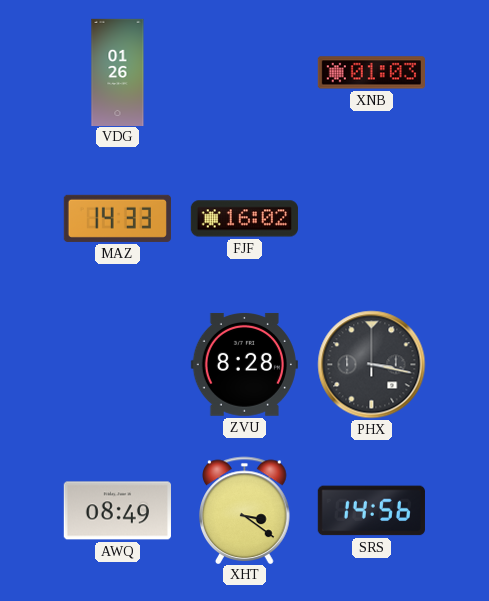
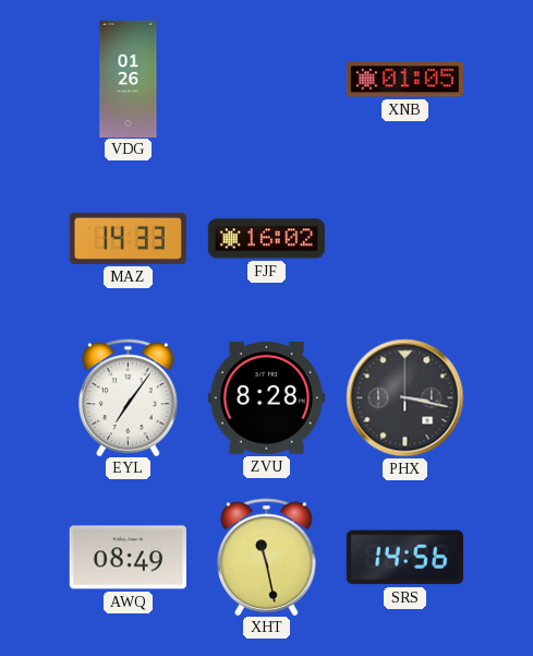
XNB: 01:03 -> 01:05 (404, 80)
EYL: none -> 7:06 (129, 397)
XHT: 3:21 -> 11:28 (267, 557)
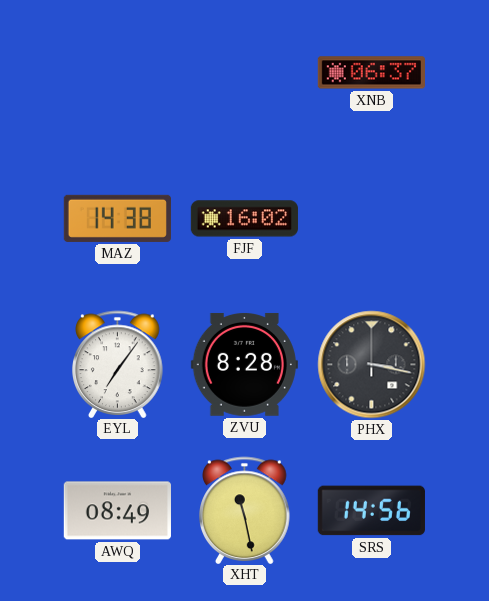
VDG: 01:26 -> none (129, 79)
XNB: 01:05 -> 06:37 (371, 73)
MAZ: 14:33 -> 14:38 (117, 218)
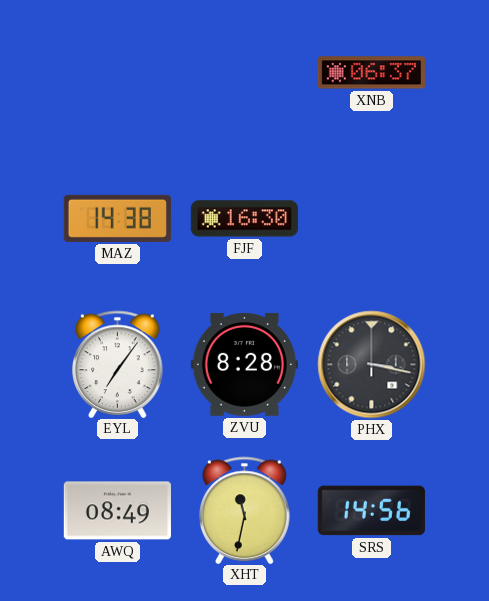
FJF: 16:02 -> 16:30 (244, 219)
XHT: 11:28 -> 11:32 (245, 510)
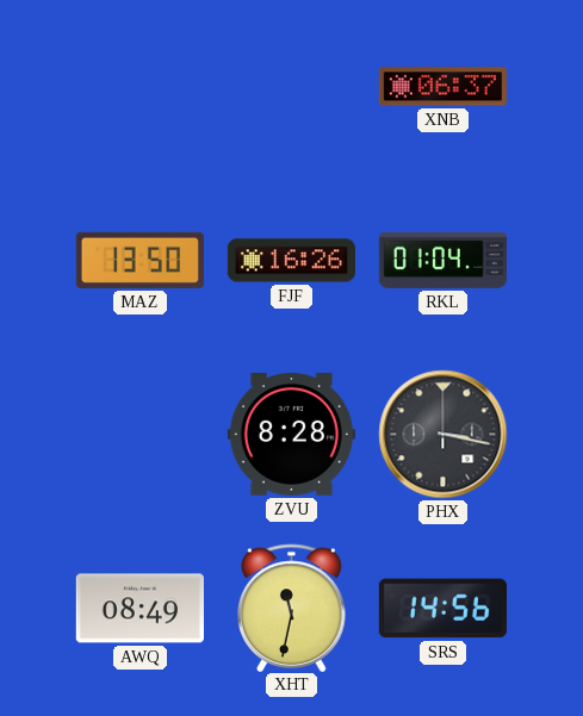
MAZ: 14:38 -> 13:50 (139, 260)
FJF: 16:30 -> 16:26 (291, 261)
RKL: none -> 01:04 (442, 260)
EYL: 7:06 -> none (118, 364)
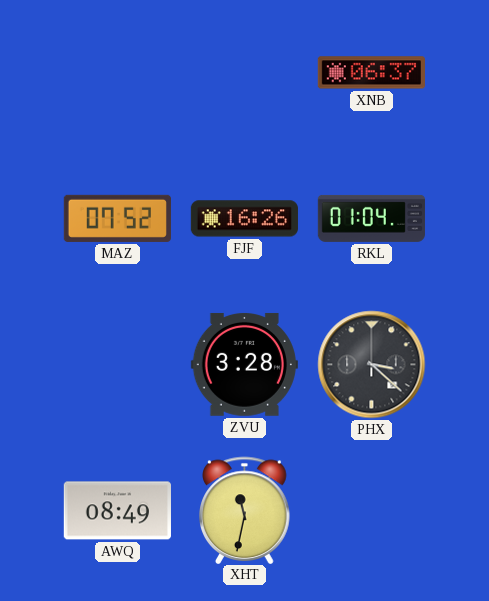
MAZ: 13:50 -> 07:52 (117, 218)
ZVU: 8:28 -> 3:28 (244, 364)
PHX: 3:17 -> 3:22 (372, 365)
SRS: 14:56 -> none (442, 609)
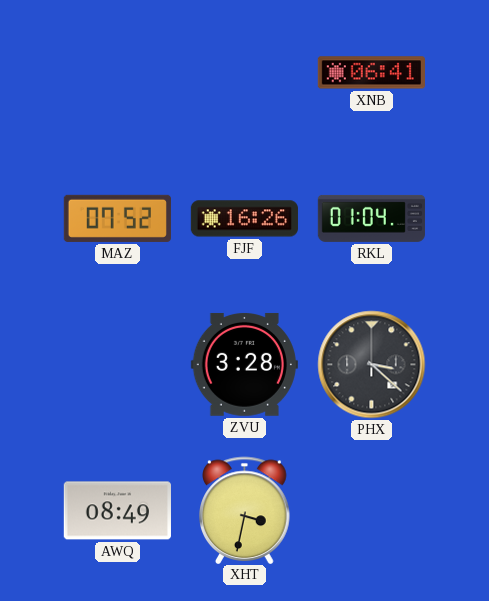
XNB: 06:37 -> 06:41 (371, 73)
XHT: 11:32 -> 3:32 (245, 510)
